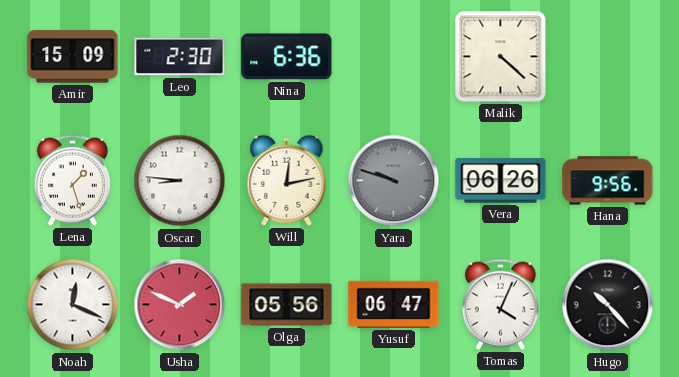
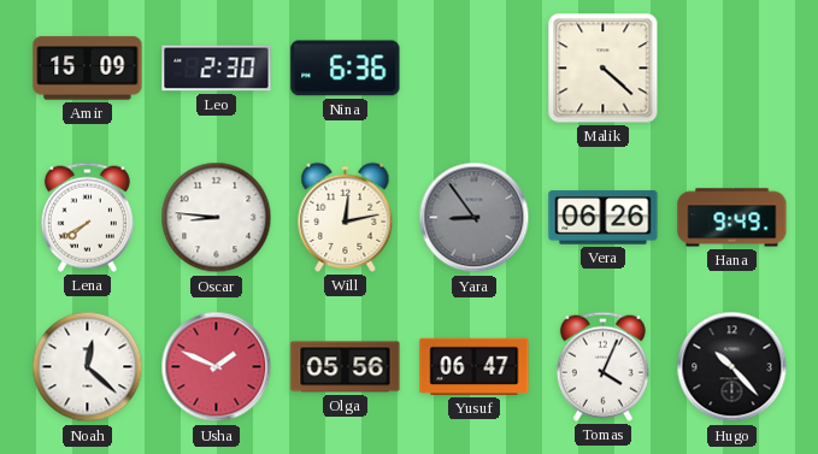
Lena: 1:27 -> 7:40 (87, 217)
Yara: 9:48 -> 8:54 (475, 218)
Hana: 9:56 -> 9:49 (732, 218)
Noah: 12:19 -> 12:22 (88, 367)
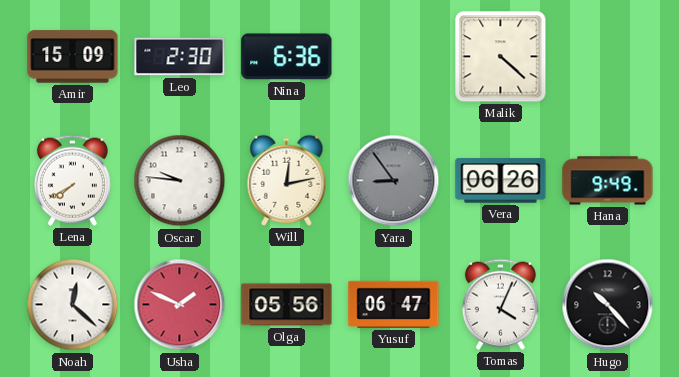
Oscar: 8:46 -> 9:46 (180, 181)
